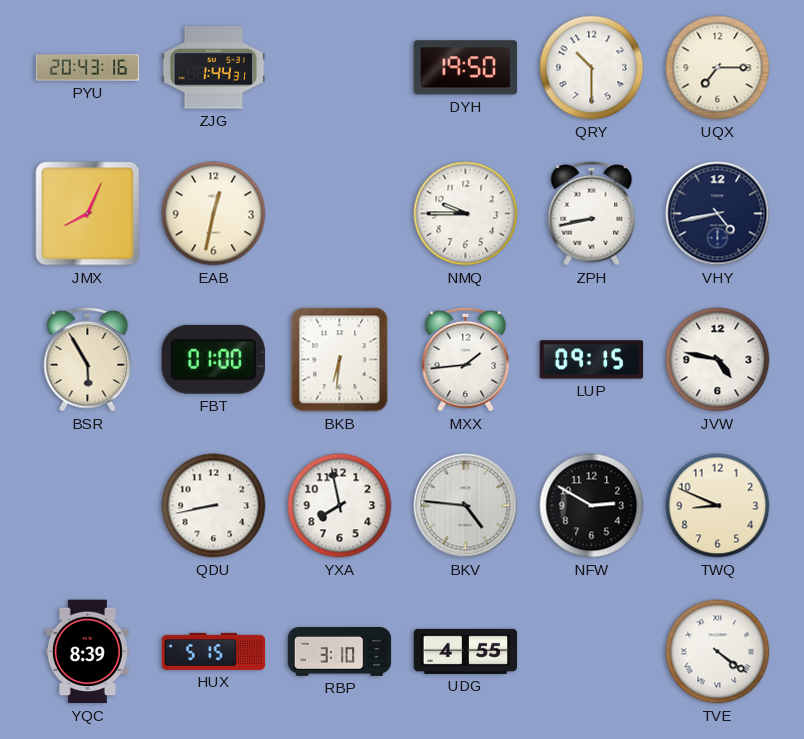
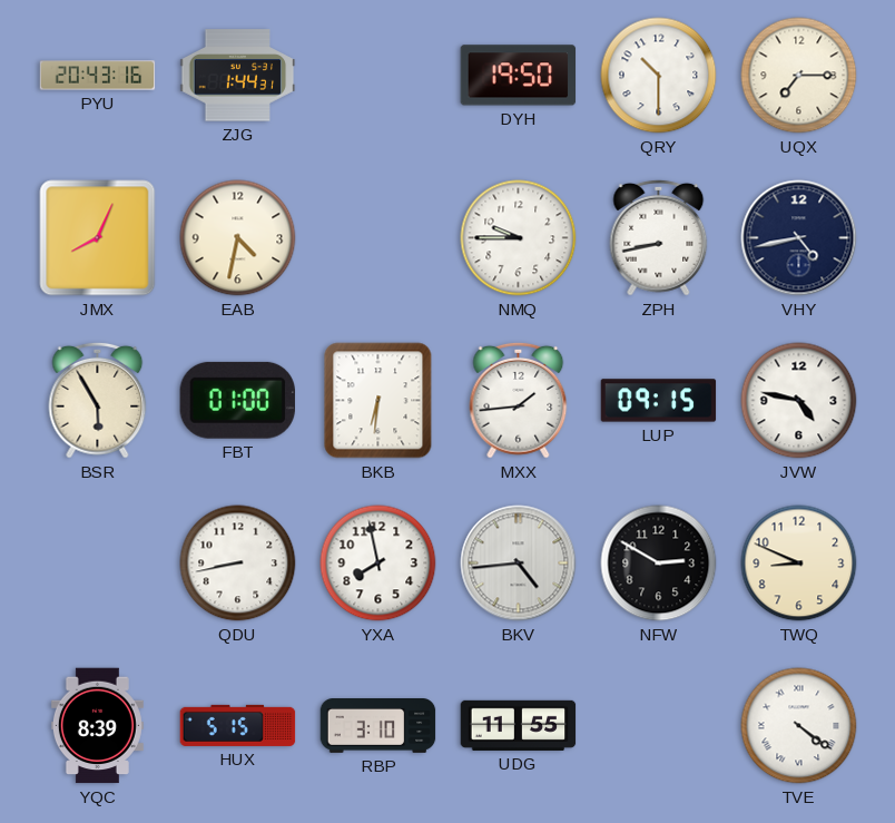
EAB: 12:32 -> 4:32 (238, 238)
BKV: 4:46 -> 4:44 (519, 564)
UDG: 4:55 -> 11:55 (519, 725)
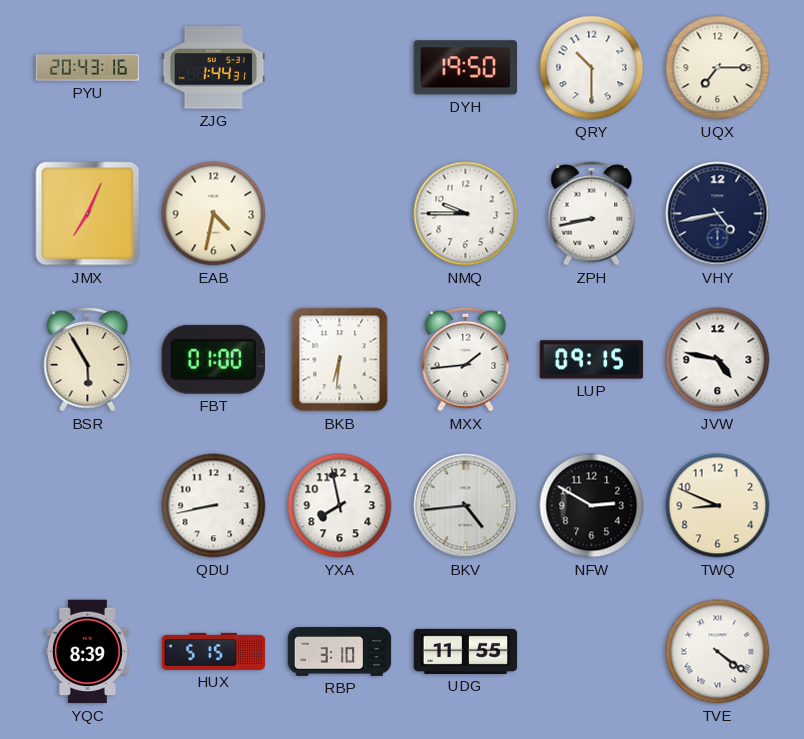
JMX: 8:04 -> 7:04 (88, 214)
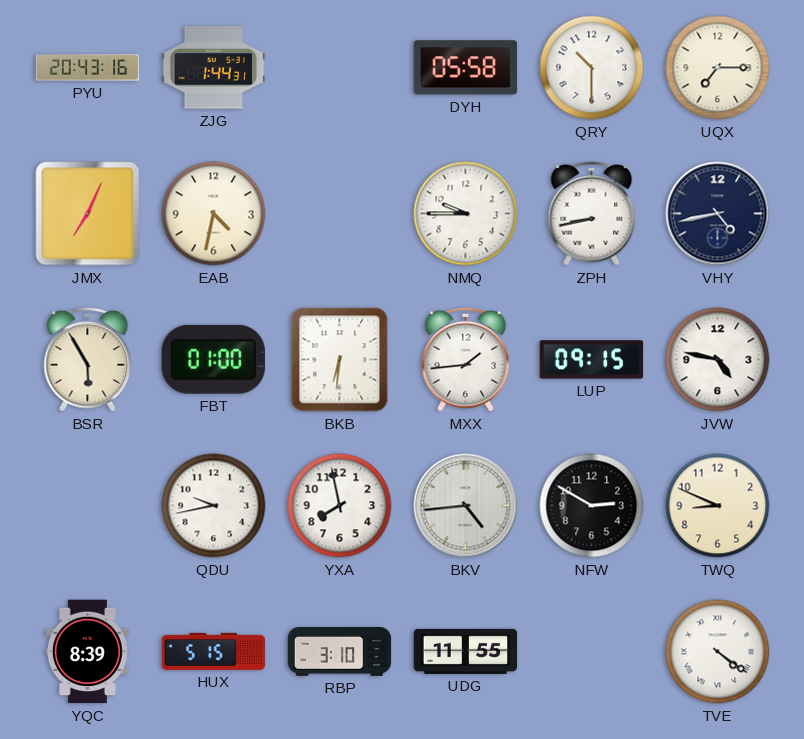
DYH: 19:50 -> 05:58 (466, 68)
QDU: 8:43 -> 9:43 (214, 506)
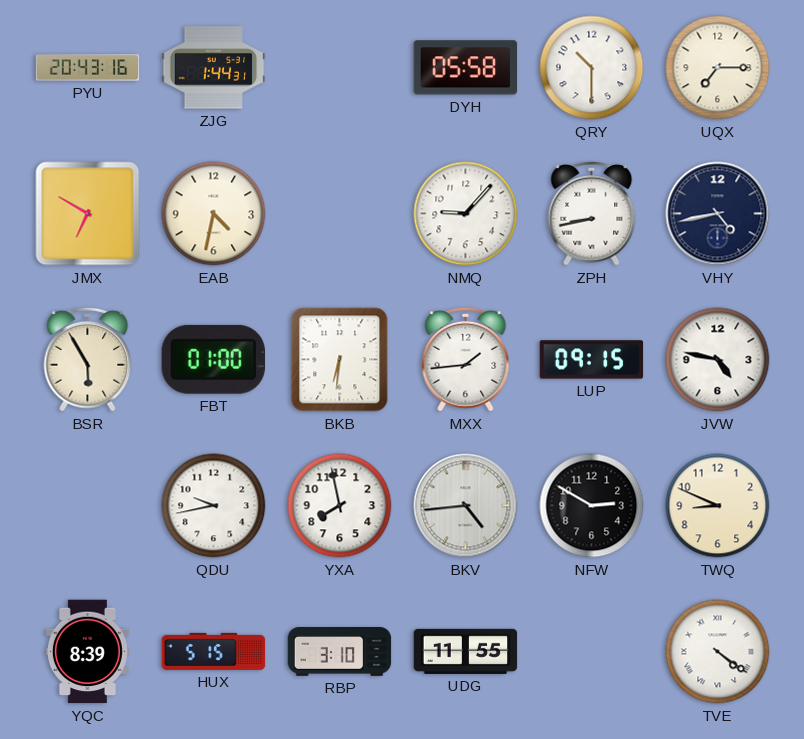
JMX: 7:04 -> 6:50 (88, 214)
NMQ: 9:45 -> 9:07 (466, 214)
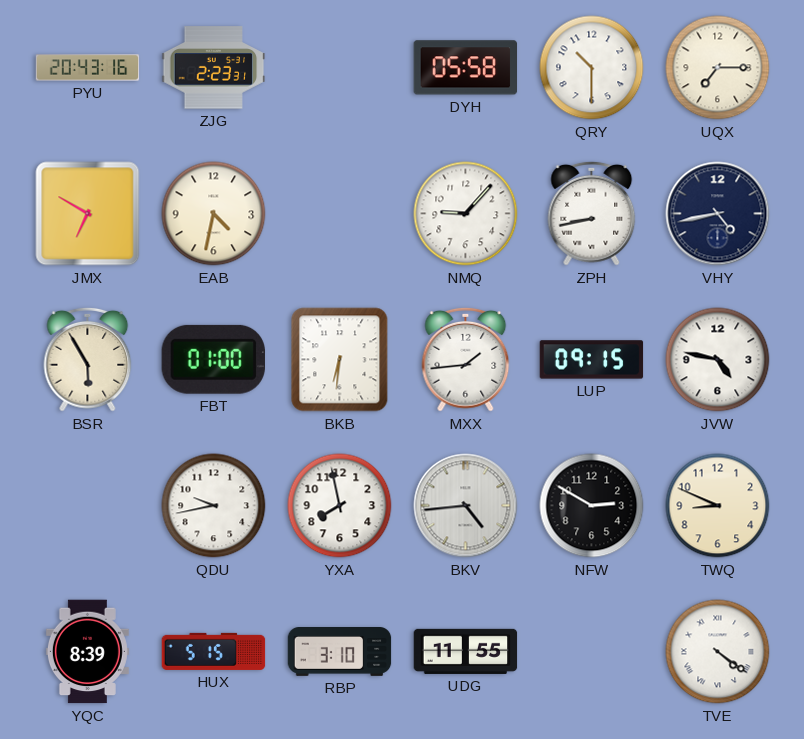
ZJG: 1:44 -> 2:23 (214, 68)
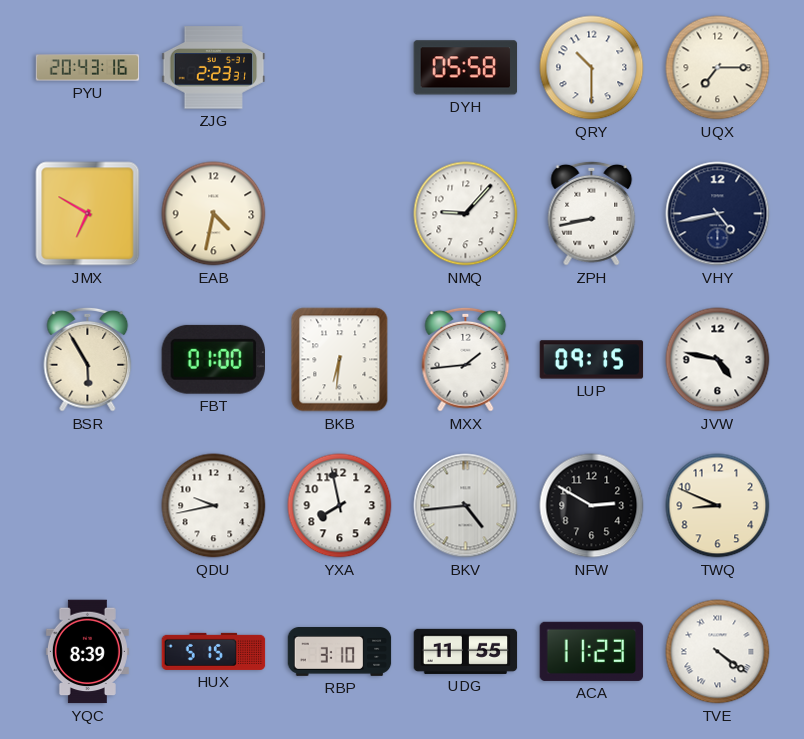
ACA: none -> 11:23 (592, 651)
